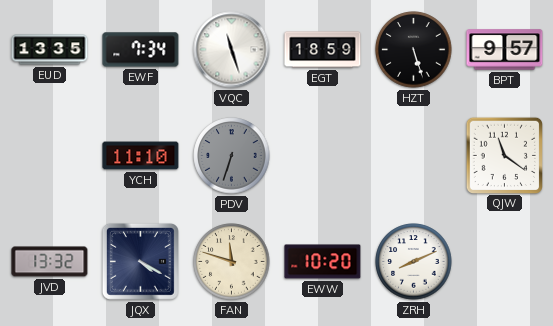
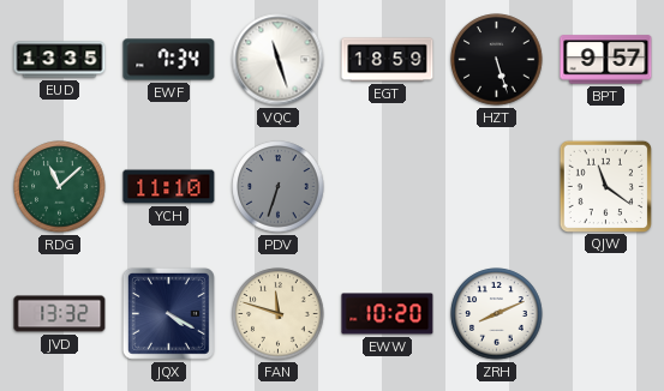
RDG: none -> 11:08 (60, 187)
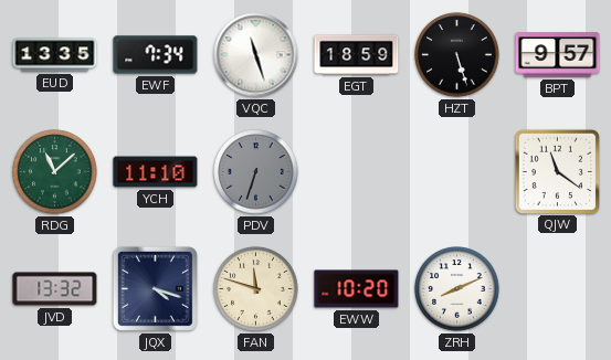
JQX: 4:20 -> 4:18 (155, 288)
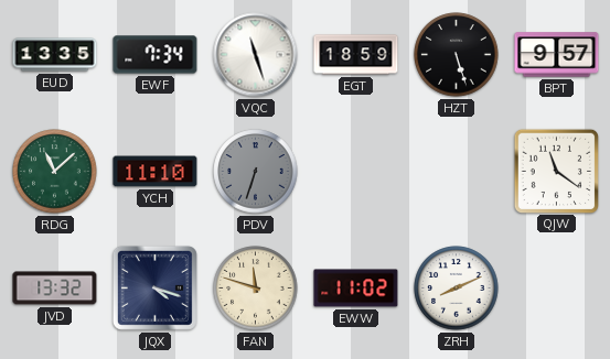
EWW: 10:20 -> 11:02 (356, 289)
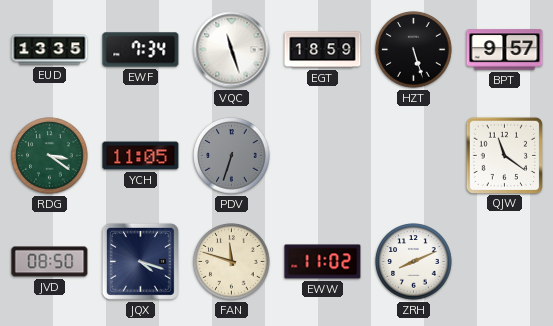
RDG: 11:08 -> 3:21 (50, 156)
YCH: 11:10 -> 11:05 (141, 156)
JVD: 13:32 -> 08:50 (50, 262)
